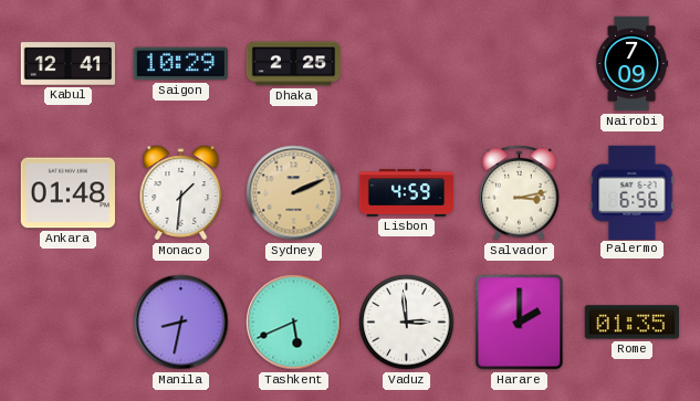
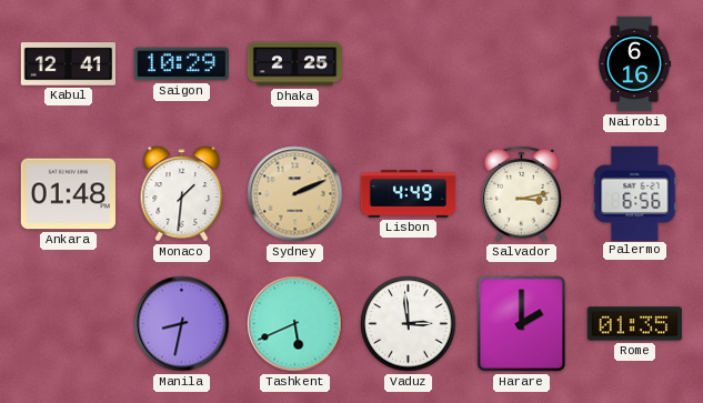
Nairobi: 7:09 -> 6:16 (635, 64)
Lisbon: 4:59 -> 4:49 (409, 194)
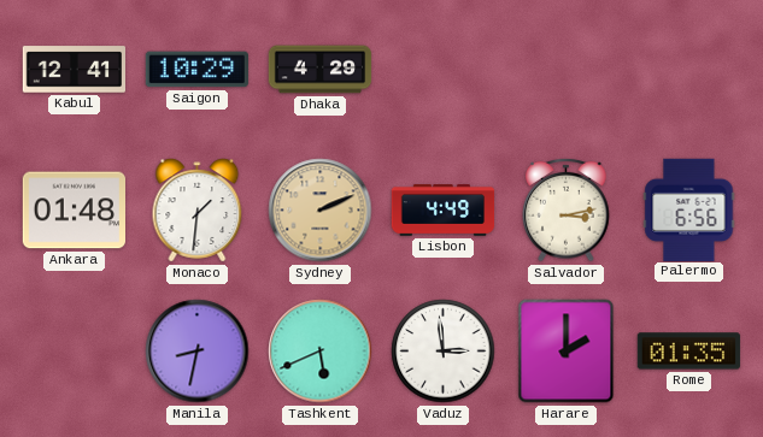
Dhaka: 2:25 -> 4:29 (321, 70)
Nairobi: 6:16 -> none (635, 64)
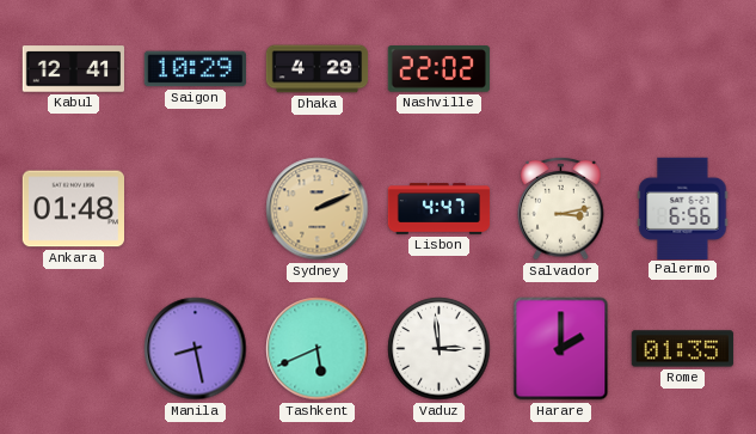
Nashville: none -> 22:02 (438, 69)
Monaco: 1:31 -> none (198, 211)
Lisbon: 4:49 -> 4:47 (440, 209)
Manila: 8:32 -> 8:28 (196, 349)
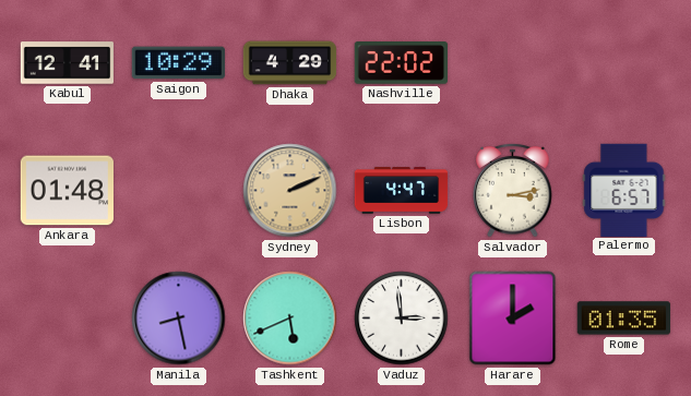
Palermo: 6:56 -> 6:57 (624, 190)
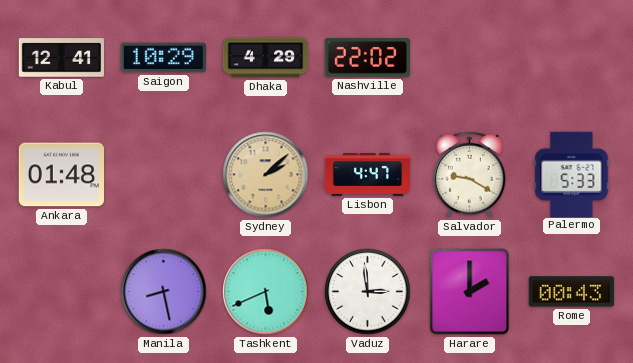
Sydney: 2:11 -> 2:08 (266, 175)
Salvador: 3:13 -> 9:20 (470, 174)
Palermo: 6:57 -> 5:33 (572, 174)
Rome: 01:35 -> 00:43 (571, 292)
